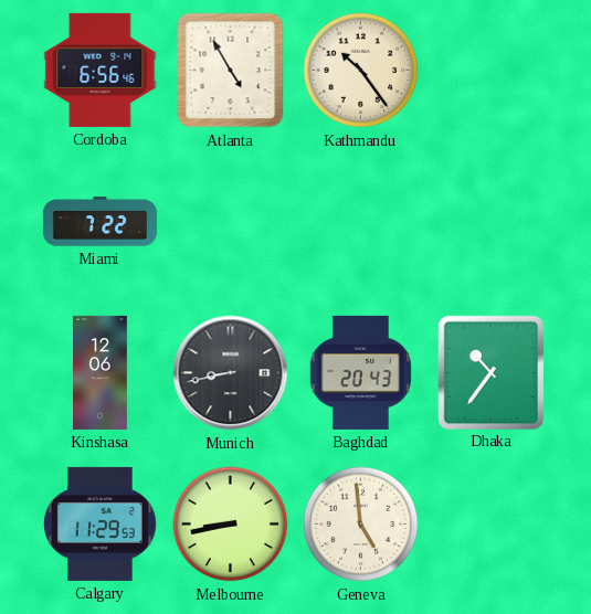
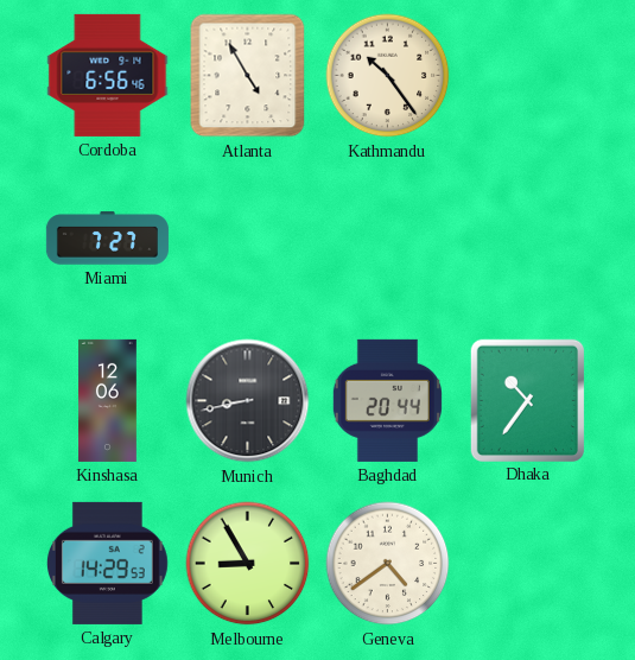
Miami: 7:22 -> 7:27 (107, 239)
Baghdad: 20:43 -> 20:44 (387, 400)
Calgary: 11:29 -> 14:29 (107, 563)
Melbourne: 8:43 -> 8:55 (248, 564)
Geneva: 4:59 -> 4:39 (388, 564)
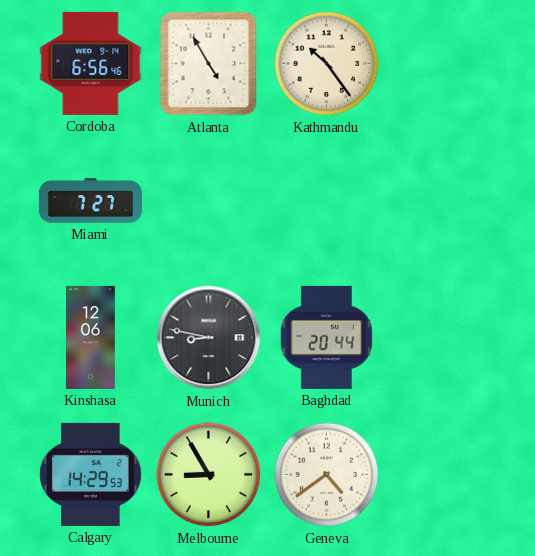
Munich: 8:43 -> 8:47 (209, 338)
Dhaka: 10:36 -> none (527, 400)
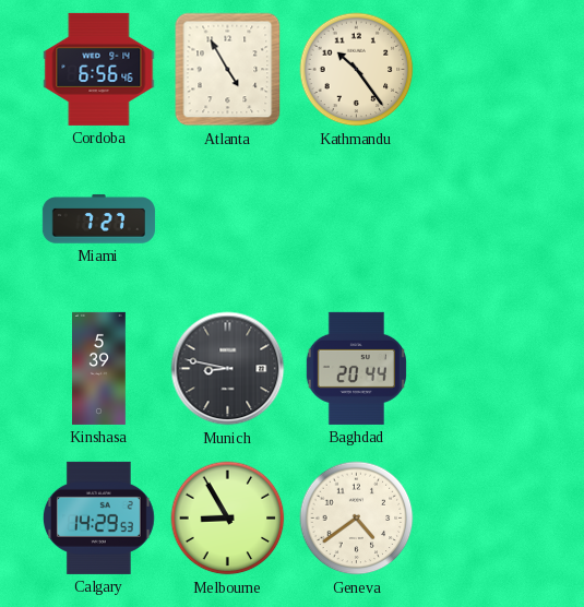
Kinshasa: 12:06 -> 5:39 (99, 368)
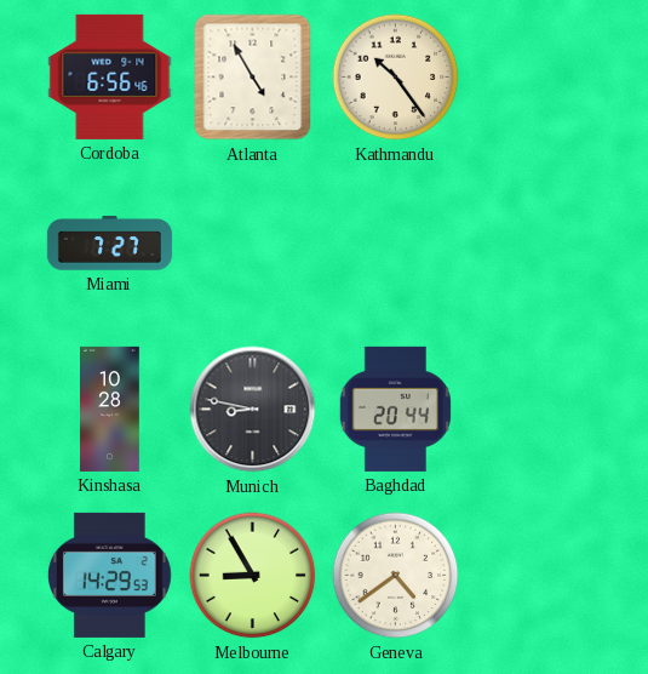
Kinshasa: 5:39 -> 10:28 (110, 409)
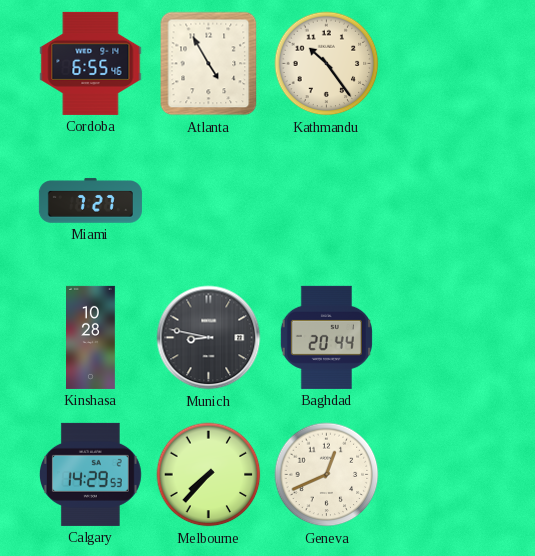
Cordoba: 6:56 -> 6:55 (91, 63)
Melbourne: 8:55 -> 7:37 (209, 475)
Geneva: 4:39 -> 12:41 (327, 475)
